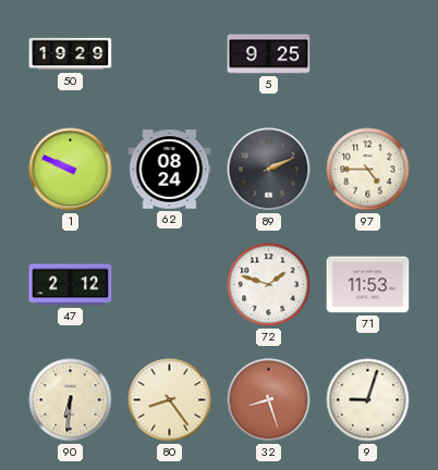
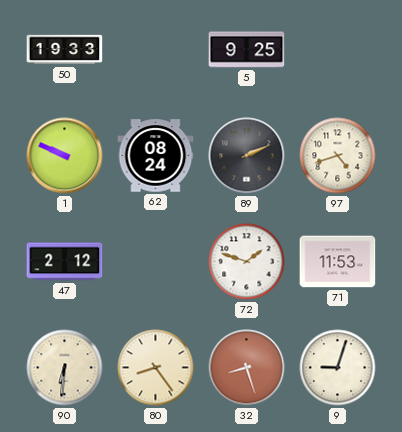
50: 19:29 -> 19:33 (65, 50)
97: 4:45 -> 4:42 (338, 156)
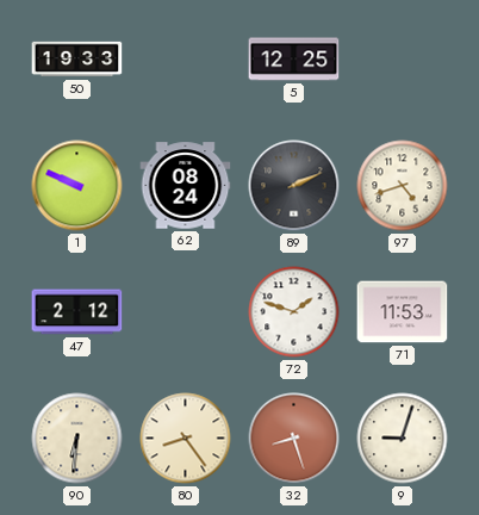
5: 9:25 -> 12:25 (294, 60)
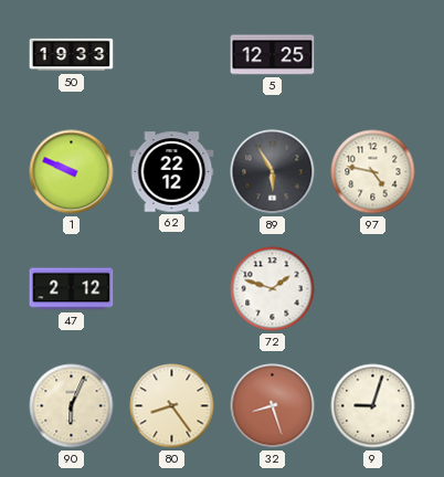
62: 08:24 -> 22:12 (172, 172)
89: 2:11 -> 5:55 (273, 172)
97: 4:42 -> 4:47 (373, 172)
71: 11:53 -> none (403, 312)
90: 6:31 -> 6:04 (72, 406)
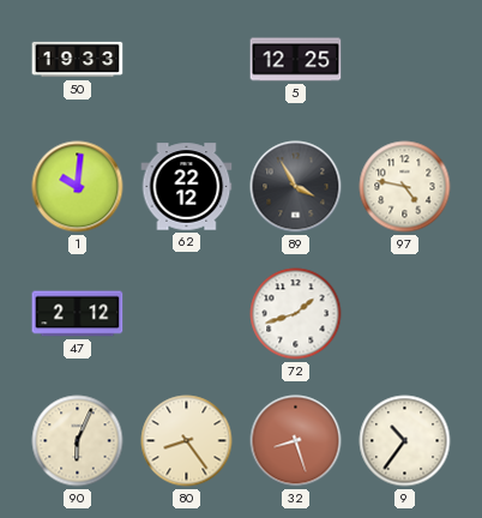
1: 9:49 -> 10:01 (78, 187)
89: 5:55 -> 3:55 (296, 187)
72: 1:48 -> 1:42 (296, 314)
9: 9:03 -> 10:36 (405, 441)
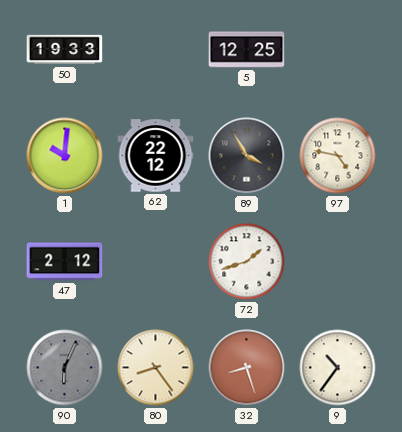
90 dial: cream -> grey (65, 368)
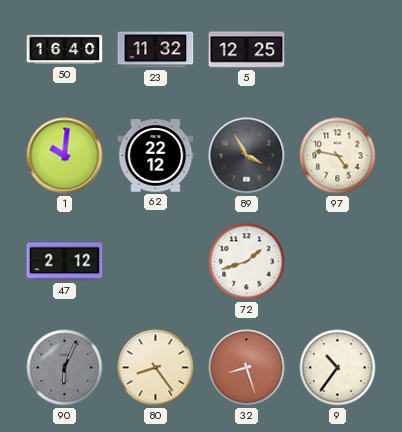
50: 19:33 -> 16:40 (65, 50)
23: none -> 11:32 (156, 50)
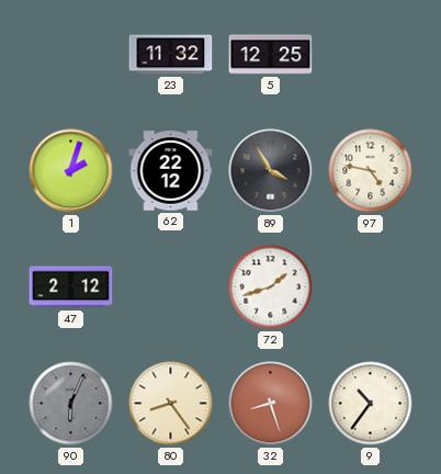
50: 16:40 -> none (65, 50)
1: 10:01 -> 2:03 (71, 171)
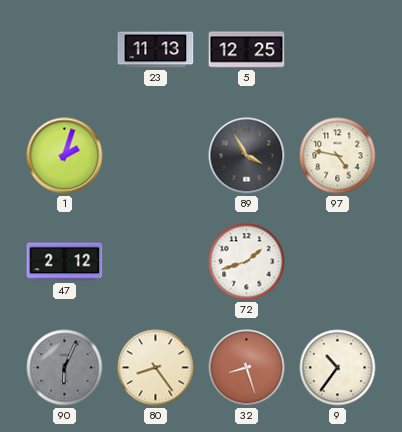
23: 11:32 -> 11:13 (156, 50)
62: 22:12 -> none (171, 171)
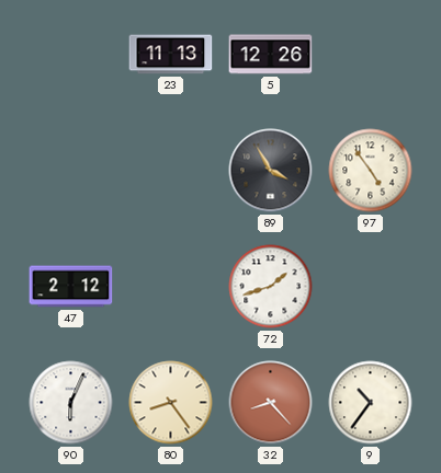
5: 12:25 -> 12:26 (271, 55)
1: 2:03 -> none (65, 156)
97: 4:47 -> 4:54 (371, 171)
90 dial: grey -> white (71, 403)
32: 8:27 -> 8:23 (271, 403)
